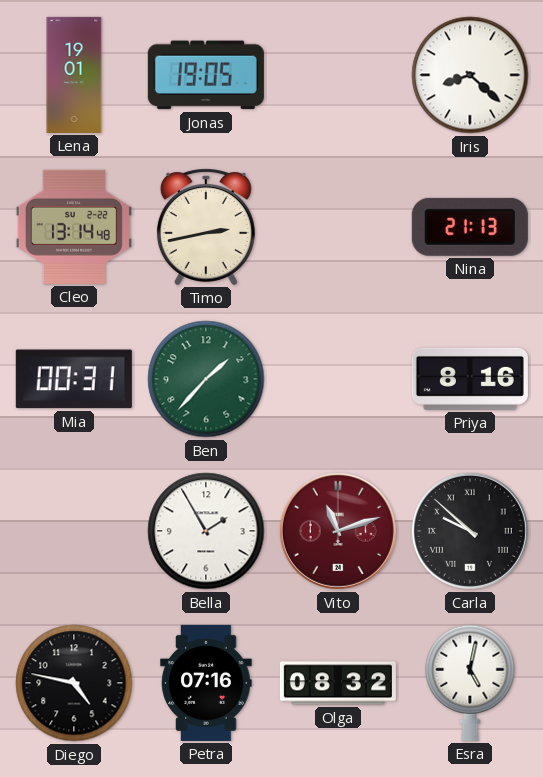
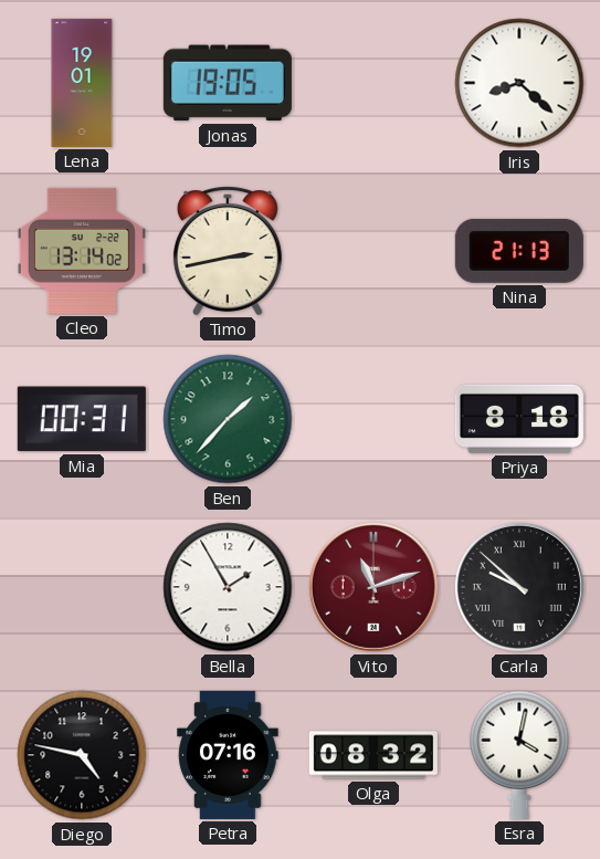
Cleo: 13:14:48 -> 13:14:02 (82, 251)
Priya: 8:16 -> 8:18 (519, 419)
Esra: 5:02 -> 4:02 (519, 755)
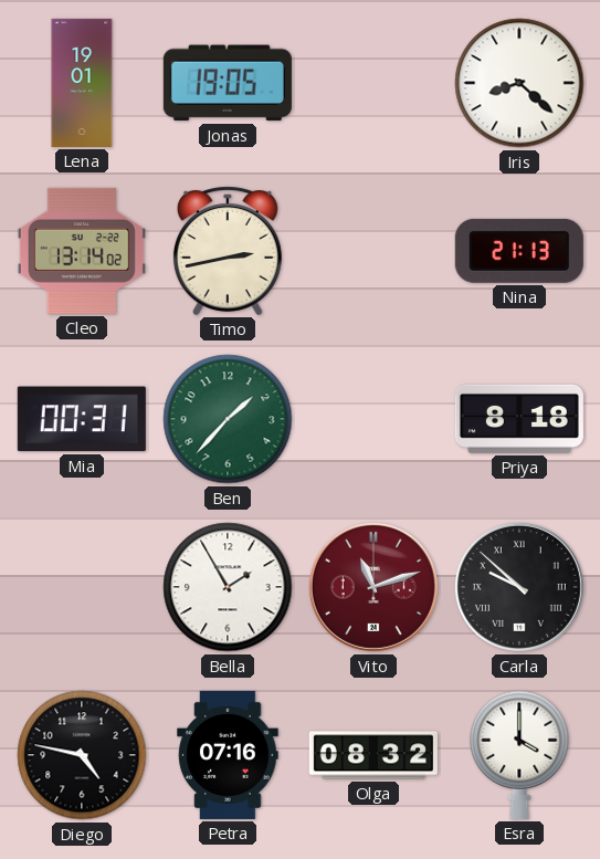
Esra: 4:02 -> 4:00 (519, 755)
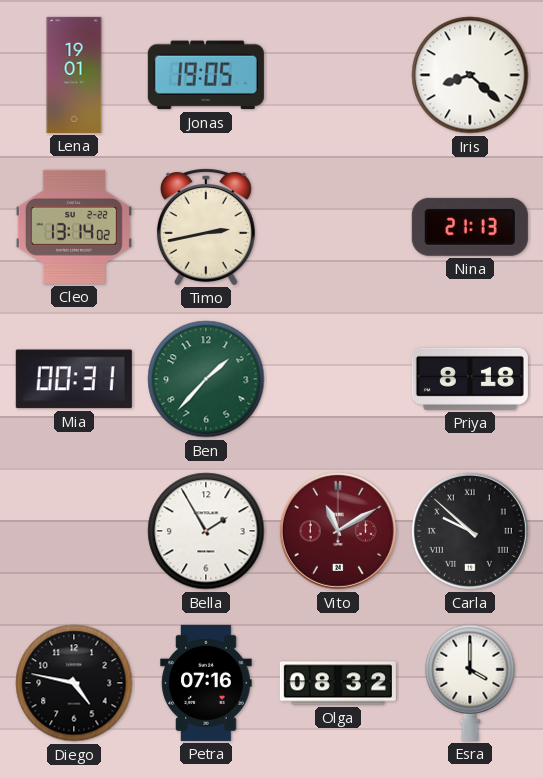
Vito: 11:12 -> 11:10 (338, 531)
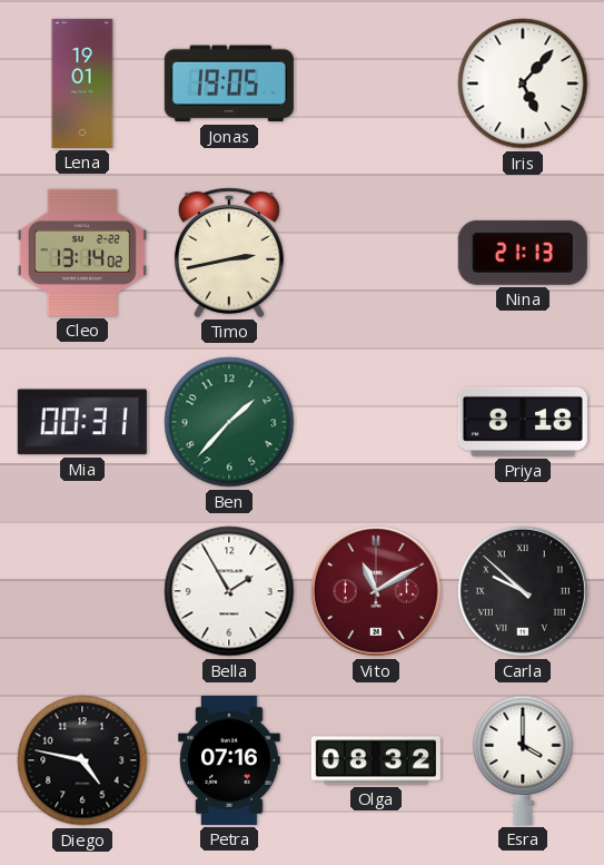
Iris: 8:22 -> 5:07 (523, 83)
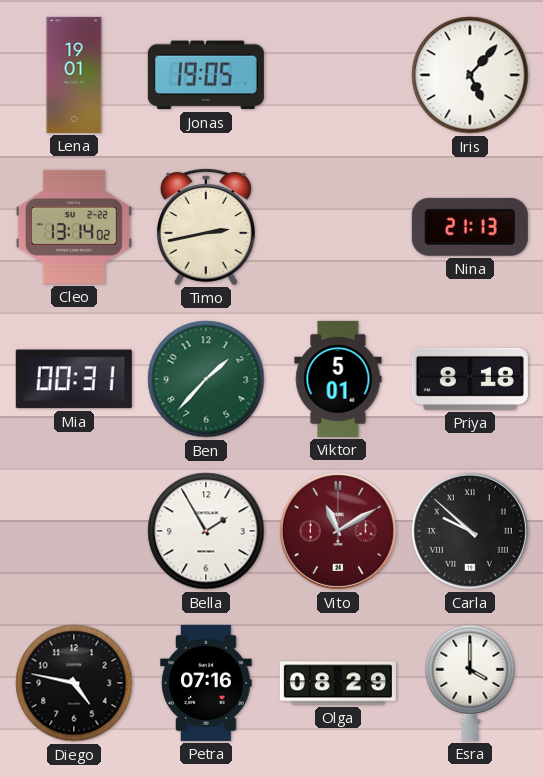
Viktor: none -> 5:01 (338, 379)
Olga: 08:32 -> 08:29 (338, 683)
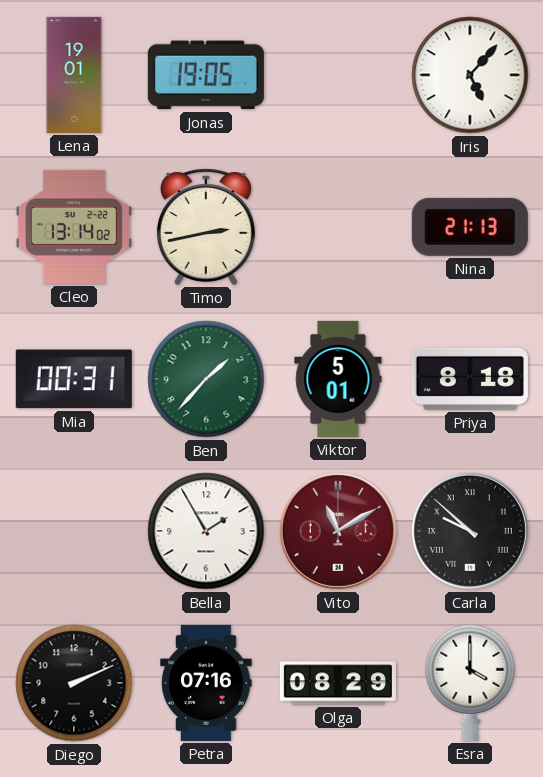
Diego: 4:47 -> 2:11 (74, 683)
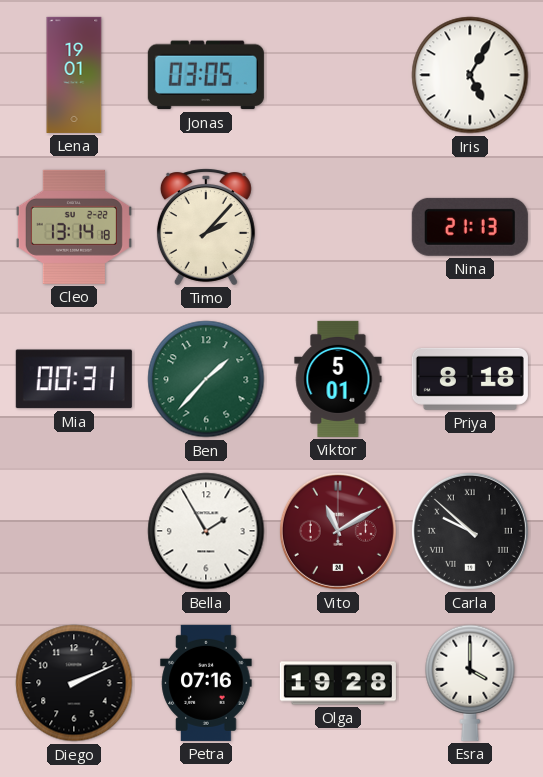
Jonas: 19:05 -> 03:05 (206, 75)
Iris: 5:07 -> 5:05 (470, 75)
Cleo: 13:14:02 -> 13:14:18 (74, 227)
Timo: 2:43 -> 2:07 (206, 227)
Olga: 08:29 -> 19:28 (338, 683)
